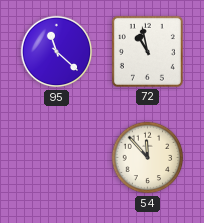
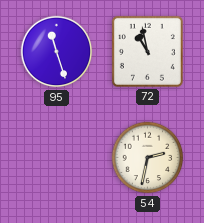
95: 11:22 -> 11:27 (57, 52)
54: 11:53 -> 2:32 (148, 158)
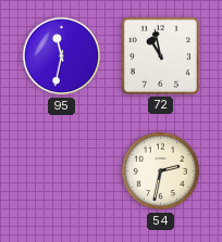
95: 11:27 -> 11:32 (62, 56)
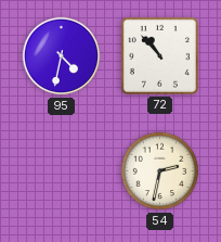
95: 11:32 -> 4:32 (62, 56)
72: 10:58 -> 10:53 (159, 55)
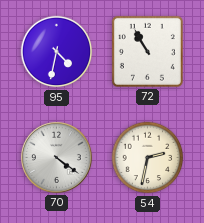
72: 10:53 -> 10:55 (147, 51)
70: none -> 4:21 (56, 157)
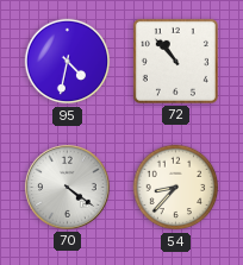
72: 10:55 -> 10:53 (175, 61)
54: 2:32 -> 8:37 (176, 188)
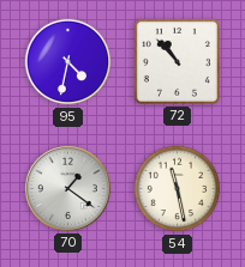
70: 4:21 -> 1:21 (67, 188)
54: 8:37 -> 11:28 (178, 189)
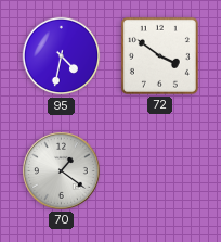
72: 10:53 -> 3:51 (159, 55)
54: 11:28 -> none (178, 189)
